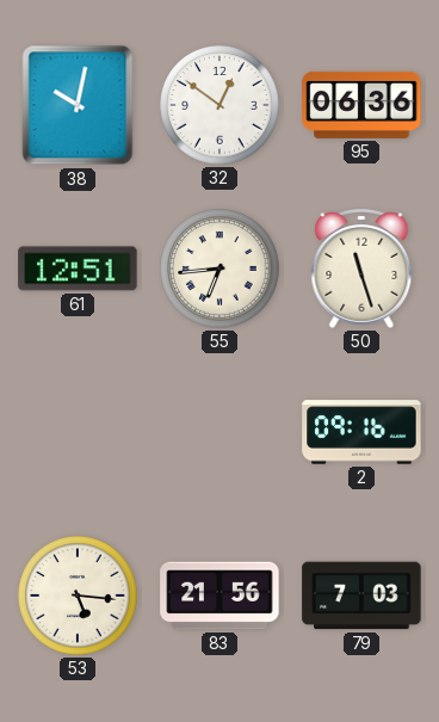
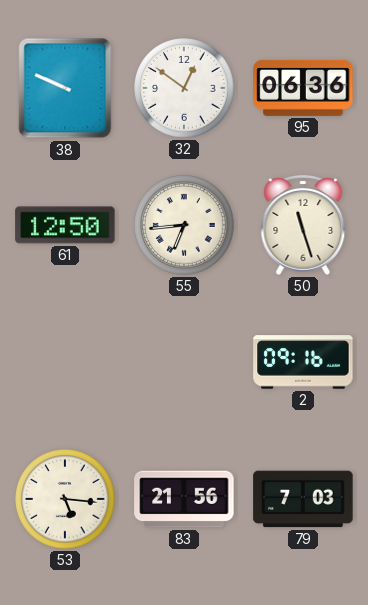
38: 10:02 -> 9:49 (65, 88)
61: 12:51 -> 12:50 (65, 225)
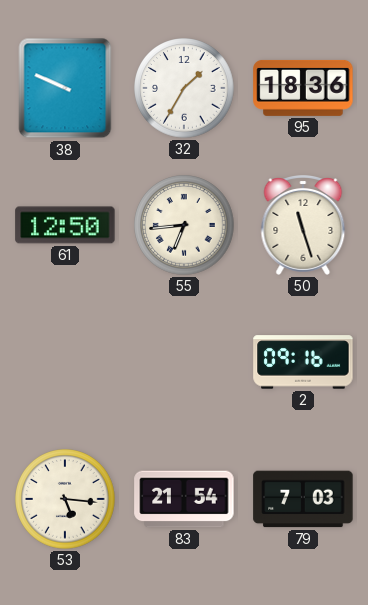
32: 12:51 -> 1:35 (184, 88)
95: 06:36 -> 18:36 (303, 88)
83: 21:56 -> 21:54 (184, 499)
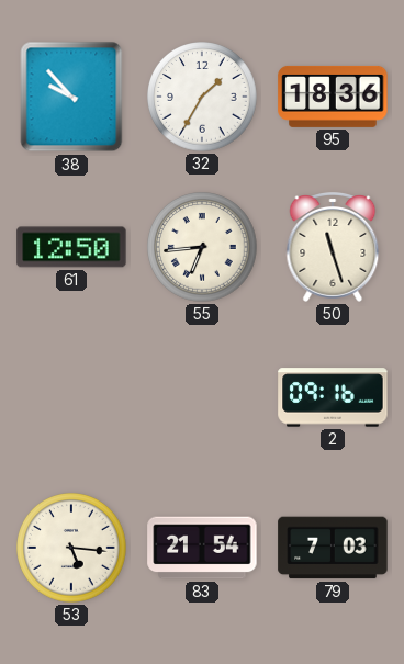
38: 9:49 -> 9:53 (71, 97)
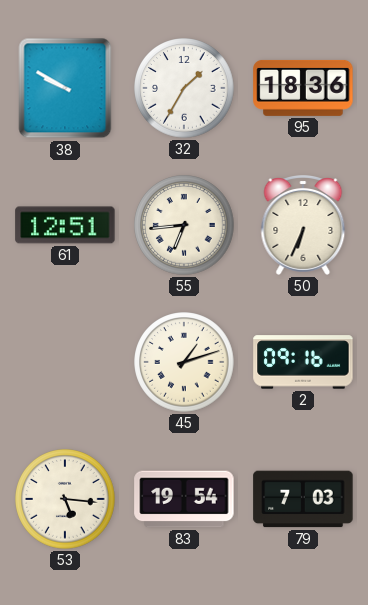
38: 9:53 -> 9:50 (65, 88)
61: 12:50 -> 12:51 (65, 225)
50: 11:27 -> 6:34 (303, 226)
45: none -> 1:12 (184, 362)
83: 21:54 -> 19:54 (184, 499)
